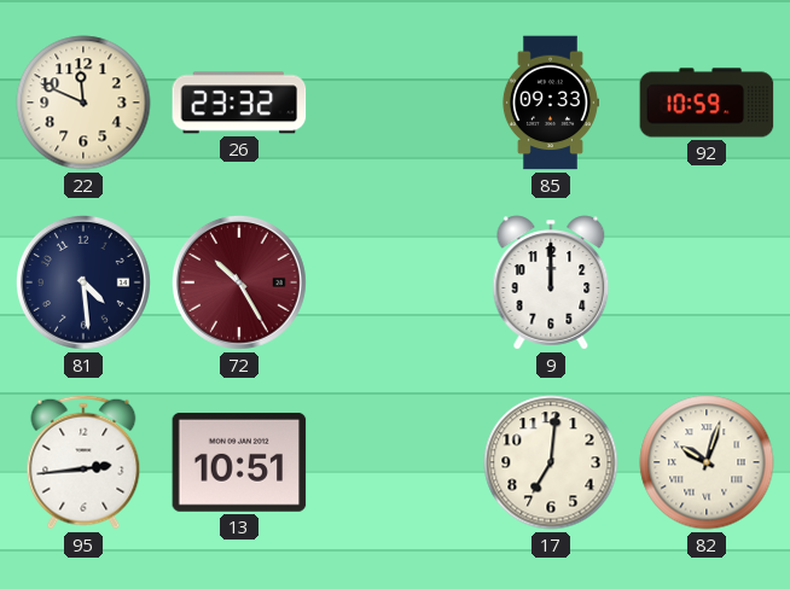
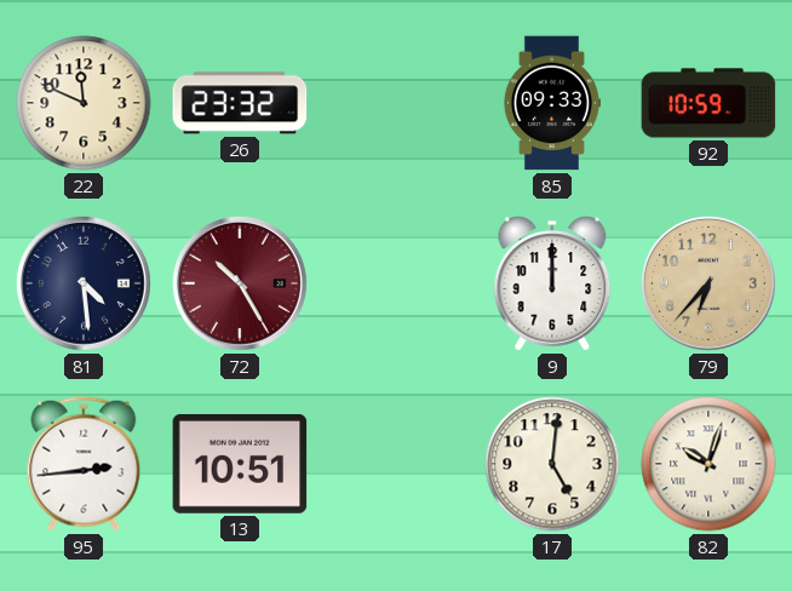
79: none -> 6:37 (708, 283)
17: 7:01 -> 5:01 (552, 464)
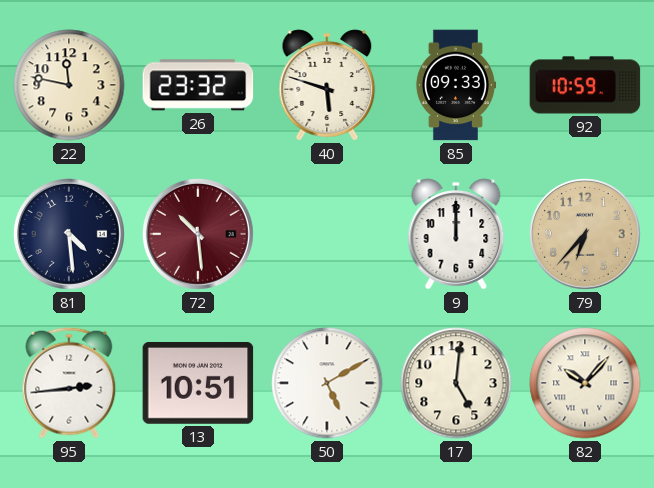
22: 11:49 -> 11:47 (69, 85)
40: none -> 5:48 (327, 85)
72: 10:25 -> 10:29 (198, 234)
50: none -> 5:10 (327, 383)
82: 10:03 -> 10:07 (585, 383)
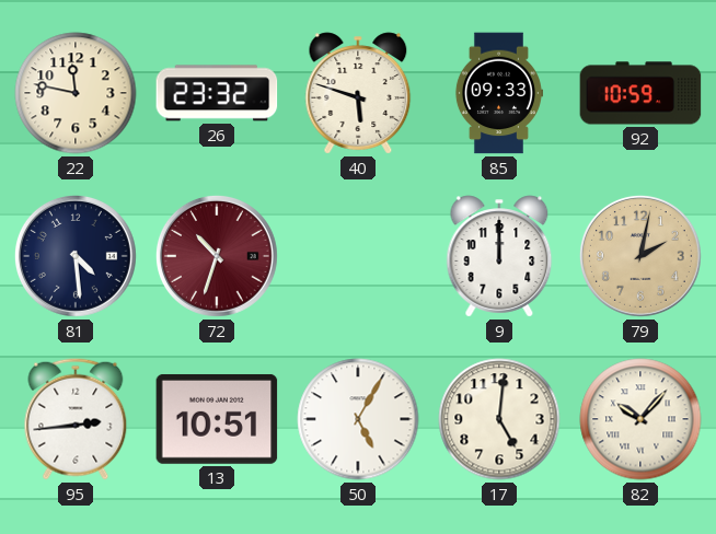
72: 10:29 -> 10:33 (217, 256)
79: 6:37 -> 2:02 (640, 256)
50: 5:10 -> 5:05 (358, 419)
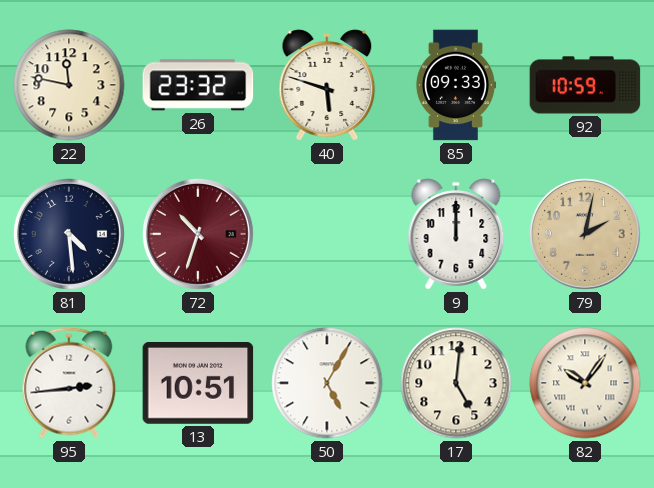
82: 10:07 -> 10:06 (585, 383)
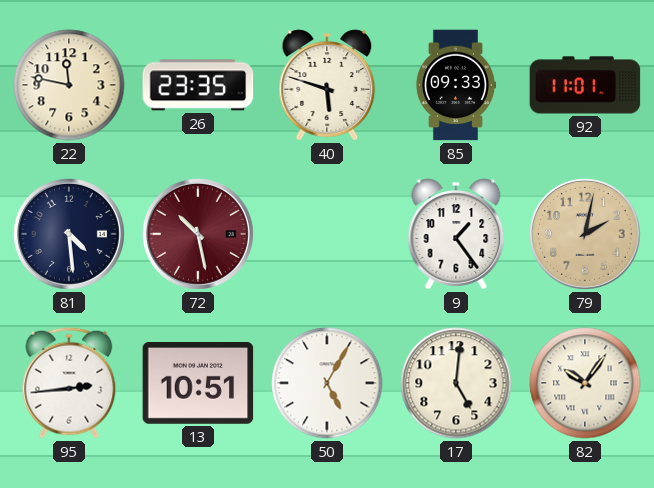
26: 23:32 -> 23:35 (198, 85)
92: 10:59 -> 11:01 (585, 85)
72: 10:33 -> 10:28 (198, 234)
9: 12:00 -> 1:24 (456, 234)
